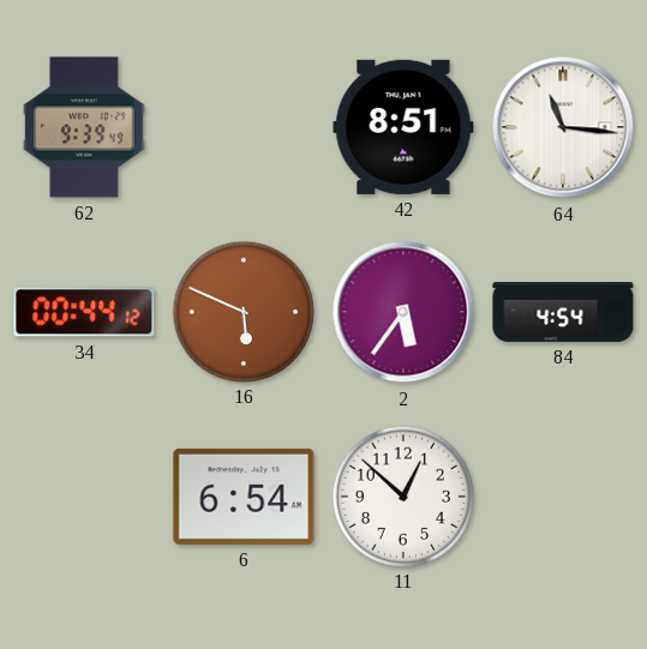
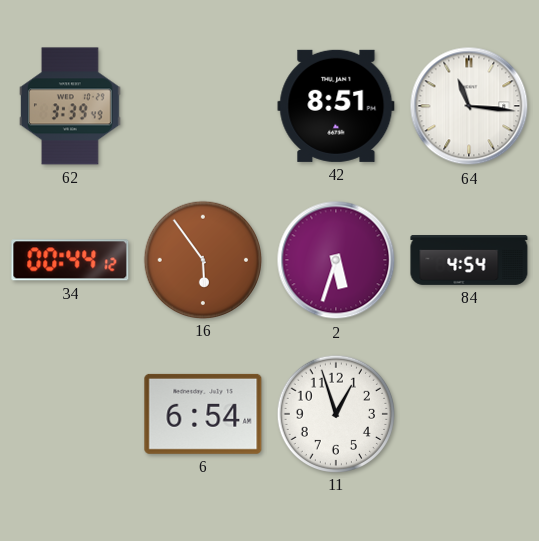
62: 9:39 -> 3:39 (70, 106)
16: 5:49 -> 5:54 (202, 259)
2: 5:36 -> 5:33 (336, 260)
11: 12:52 -> 12:57 (335, 413)
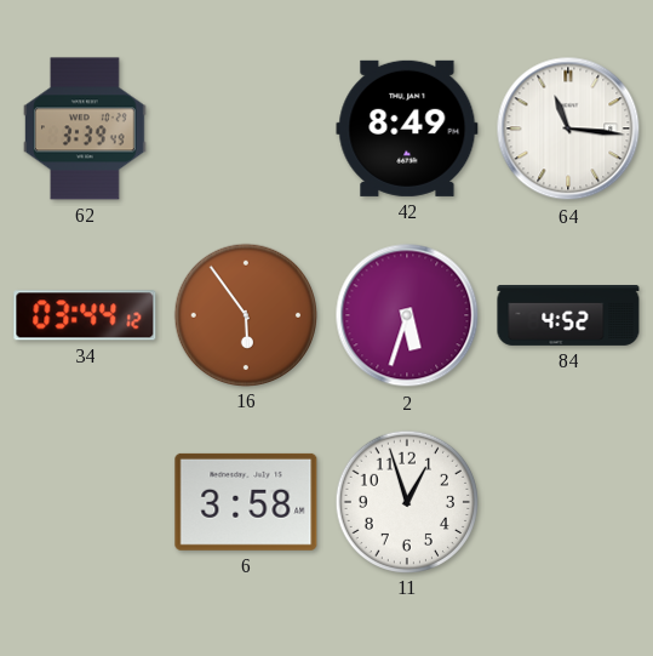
42: 8:51 -> 8:49 (407, 129)
34: 00:44 -> 03:44 (85, 315)
84: 4:54 -> 4:52 (568, 316)
6: 6:54 -> 3:58 (246, 502)
